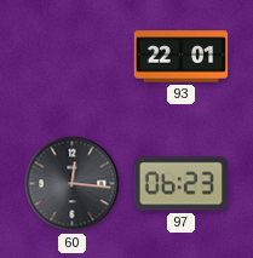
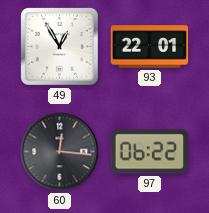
49: none -> 12:55 (60, 47)
97: 06:23 -> 06:22 (150, 152)
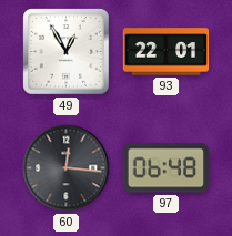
97: 06:22 -> 06:48 (167, 168)
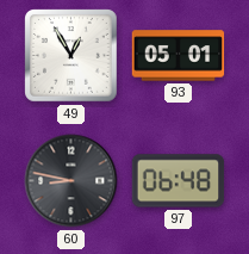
93: 22:01 -> 05:01 (179, 56)
60: 12:16 -> 8:47 (71, 181)
